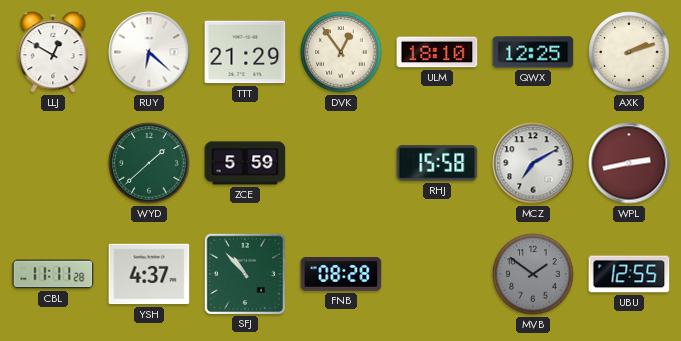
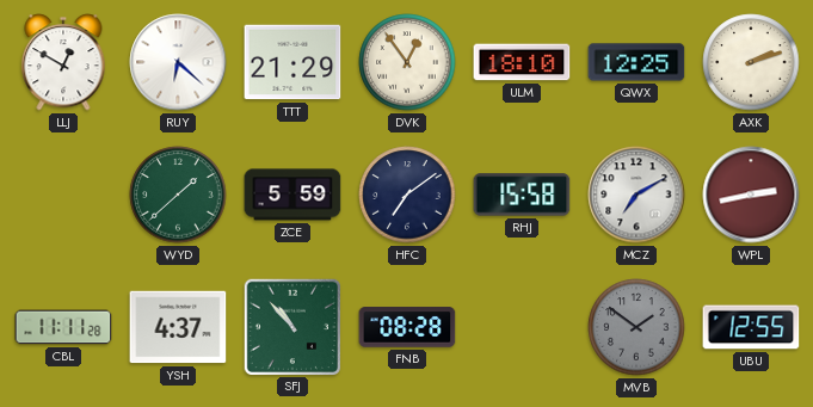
HFC: none -> 7:09 (407, 195)
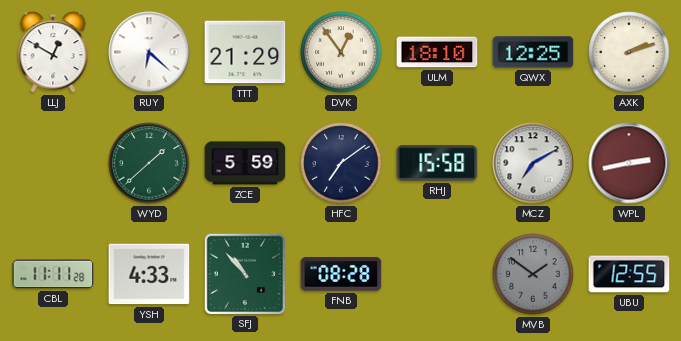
YSH: 4:37 -> 4:33 (149, 274)
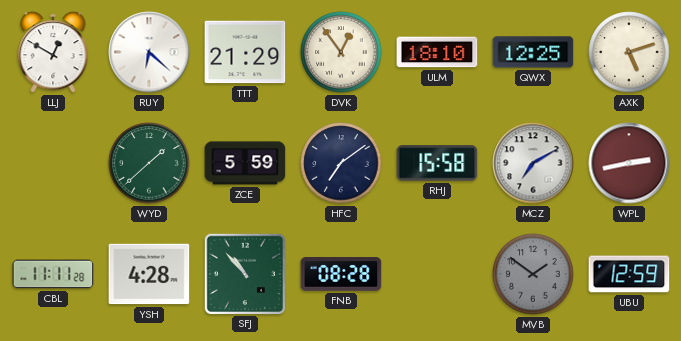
AXK: 2:12 -> 5:12 (629, 52)
YSH: 4:33 -> 4:28 (149, 274)
UBU: 12:55 -> 12:59 (629, 274)
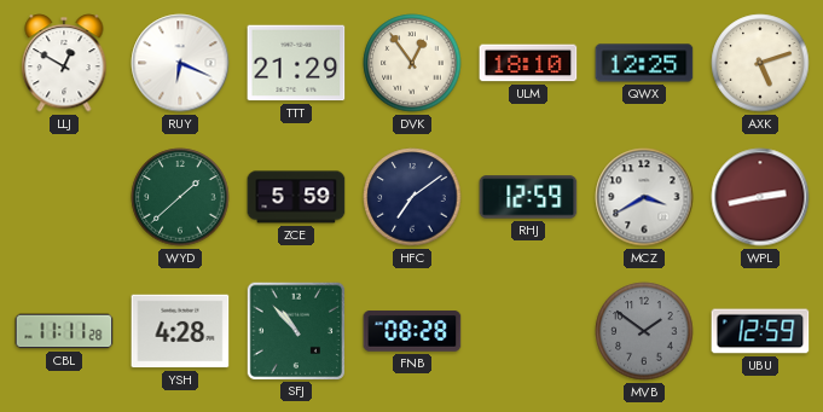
RUY: 6:22 -> 6:19 (180, 63)
RHJ: 15:58 -> 12:59 (528, 197)
MCZ: 7:10 -> 3:40 (644, 197)
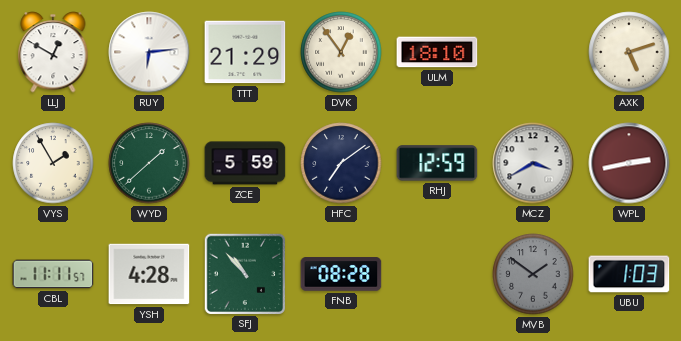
RUY: 6:19 -> 6:14 (149, 52)
QWX: 12:25 -> none (644, 63)
VYS: none -> 1:55 (53, 163)
CBL: 11:11:28 -> 11:11:57 (53, 274)
UBU: 12:59 -> 1:03 (629, 274)
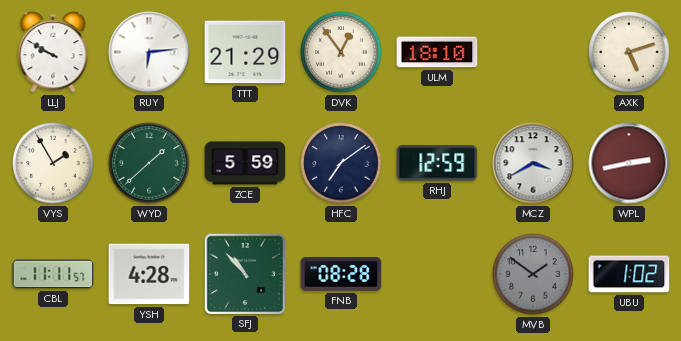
LLJ: 12:50 -> 9:50 (53, 52)
UBU: 1:03 -> 1:02 (629, 274)
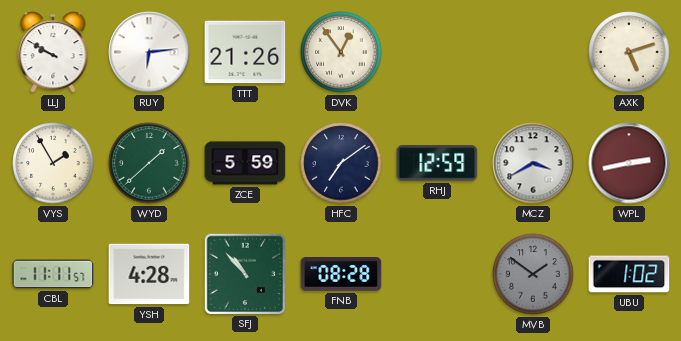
TTT: 21:29 -> 21:26 (245, 52)
ULM: 18:10 -> none (437, 52)
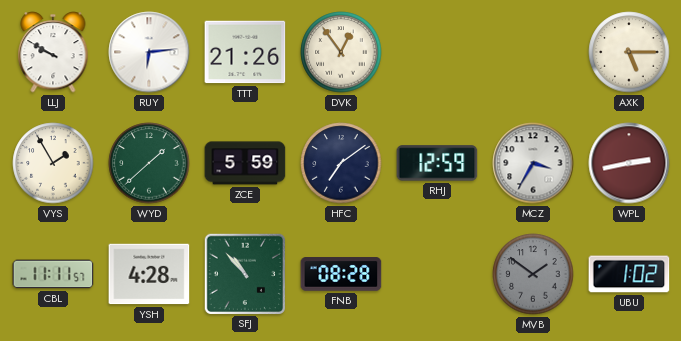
AXK: 5:12 -> 5:15 (629, 52)
MCZ: 3:40 -> 3:35 (533, 163)
